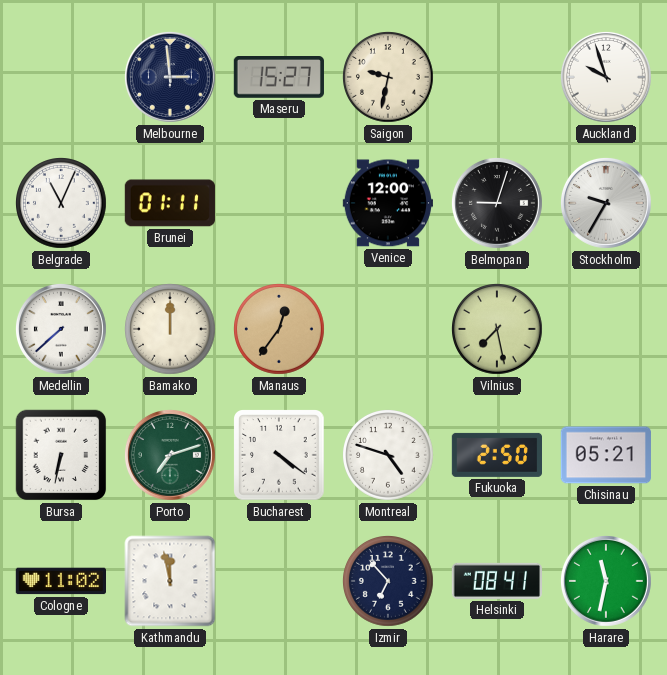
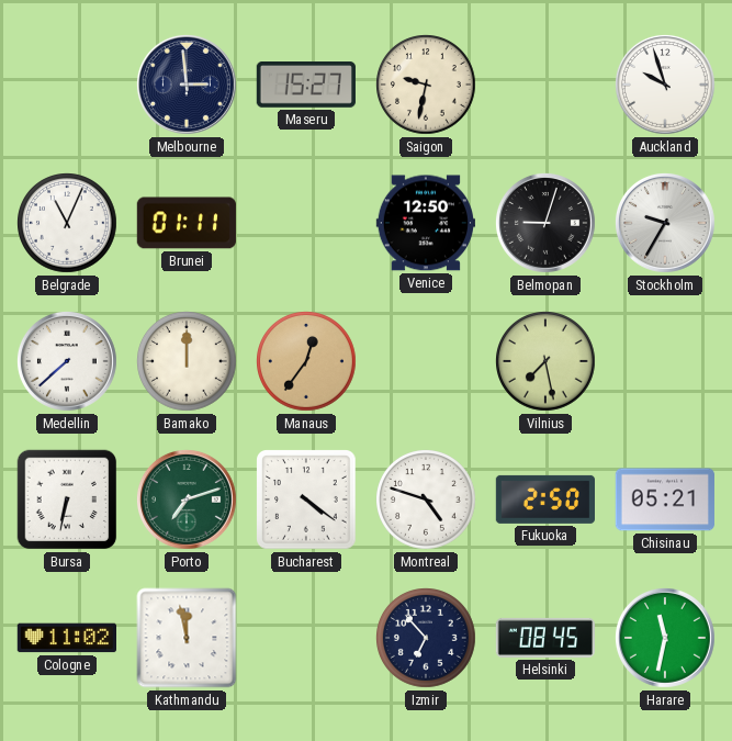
Venice: 12:00 -> 12:50 (425, 223)
Helsinki: 08:41 -> 08:45 (544, 638)
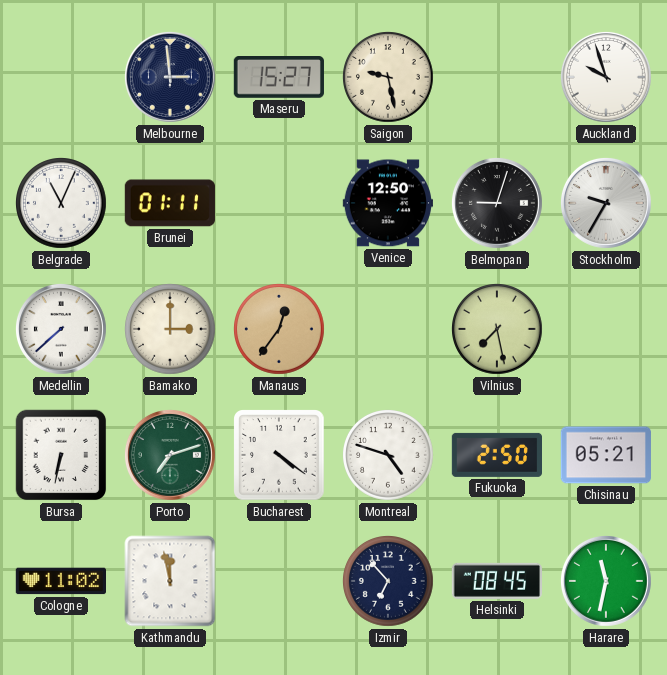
Saigon: 9:32 -> 9:28 (389, 78)
Bamako: 12:00 -> 3:00 (171, 330)
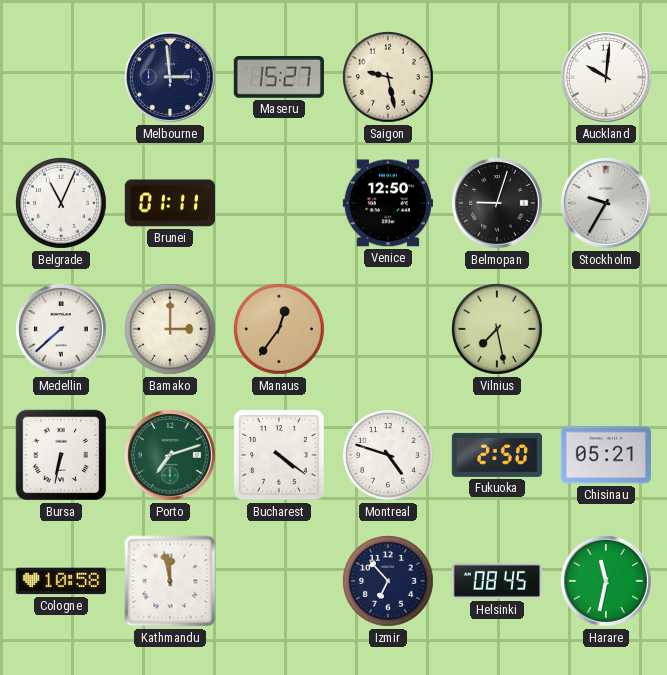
Auckland: 9:57 -> 10:01 (606, 77)
Cologne: 11:02 -> 10:58 (60, 581)
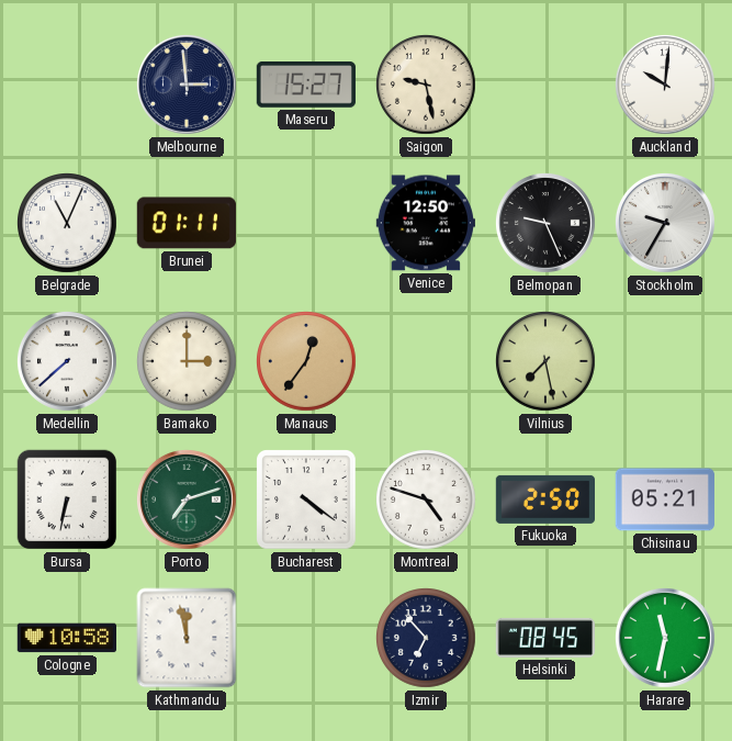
Belmopan: 9:03 -> 9:26 (545, 223)
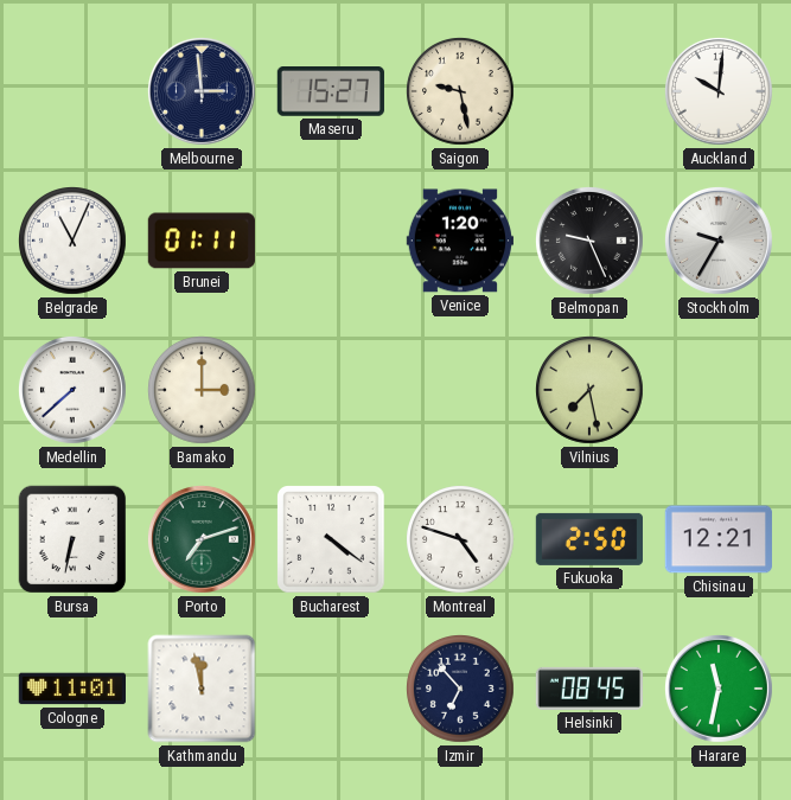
Venice: 12:50 -> 1:20 (459, 241)
Manaus: 12:36 -> none (307, 362)
Chisinau: 05:21 -> 12:21 (717, 539)
Cologne: 10:58 -> 11:01 (71, 689)
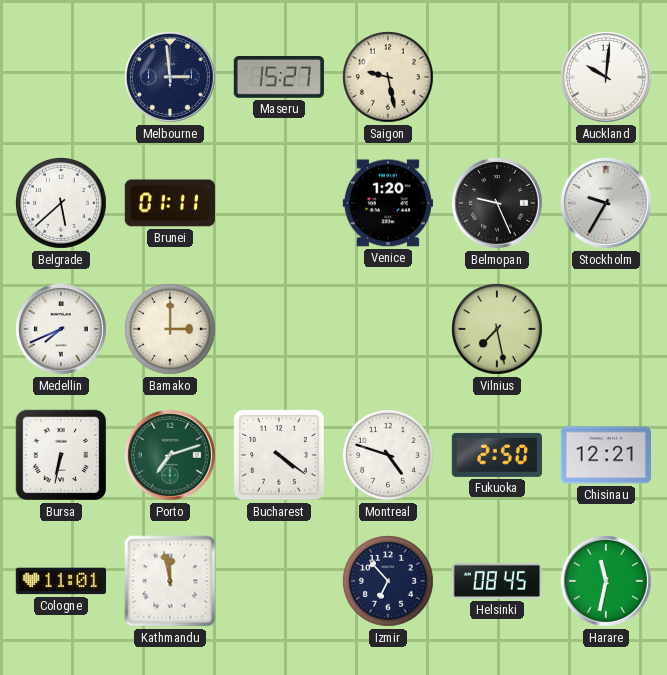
Belgrade: 11:04 -> 5:38 (62, 204)
Medellin: 7:38 -> 7:41 (61, 329)
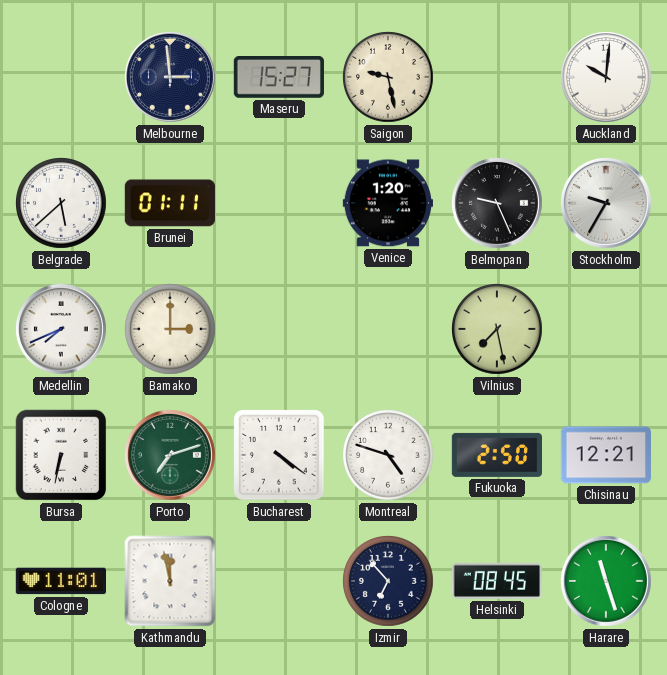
Harare: 11:32 -> 11:27 (606, 581)
